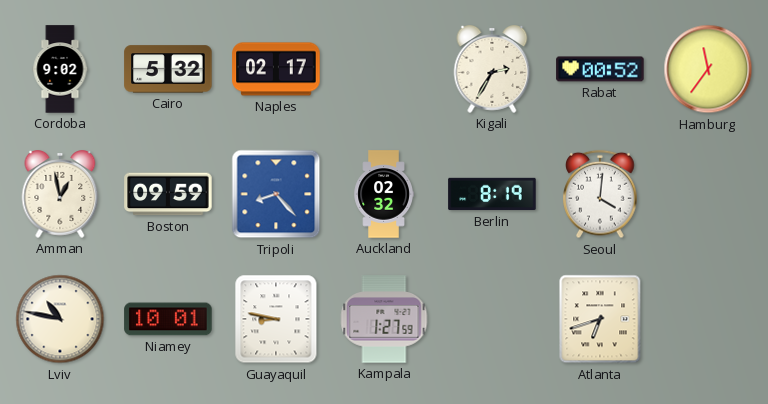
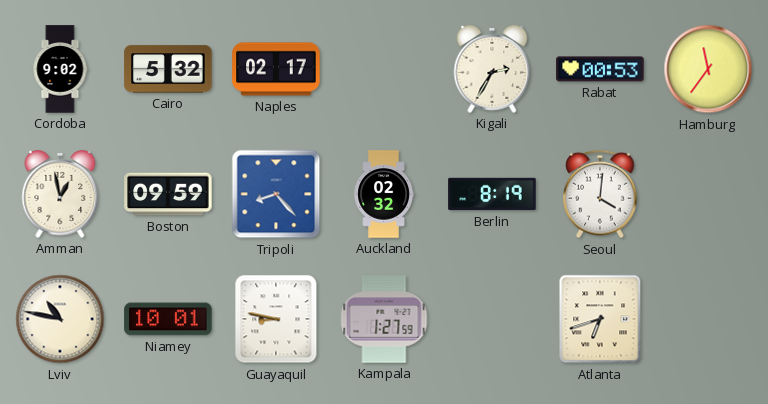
Rabat: 00:52 -> 00:53 (600, 69)
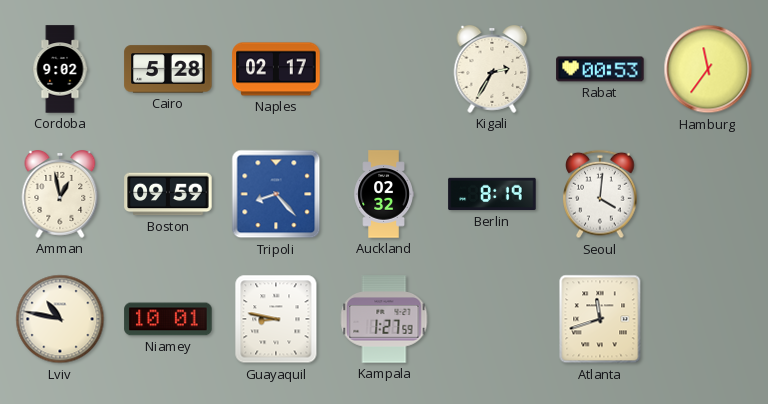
Cairo: 5:32 -> 5:28 (168, 69)
Atlanta: 6:42 -> 11:42 (600, 319)
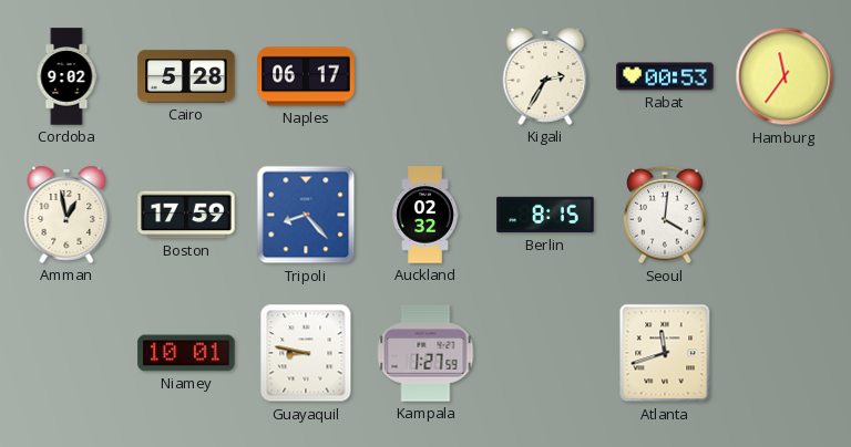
Naples: 02:17 -> 06:17 (306, 76)
Boston: 09:59 -> 17:59 (186, 215)
Berlin: 8:19 -> 8:15 (545, 215)
Lviv: 10:47 -> none (60, 319)
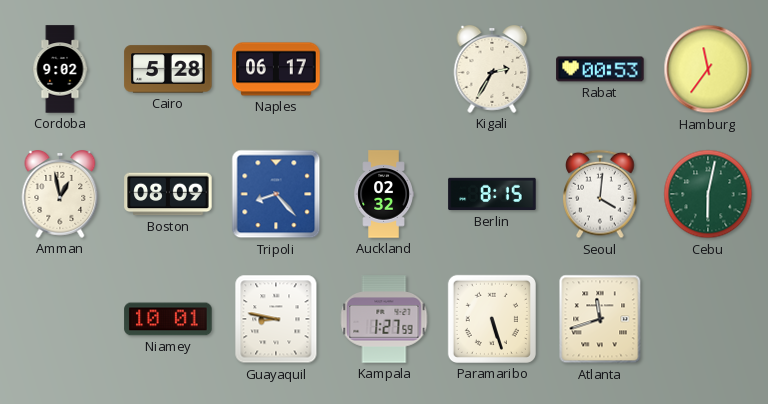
Boston: 17:59 -> 08:09 (168, 194)
Cebu: none -> 6:02 (708, 194)
Paramaribo: none -> 5:27 (492, 319)
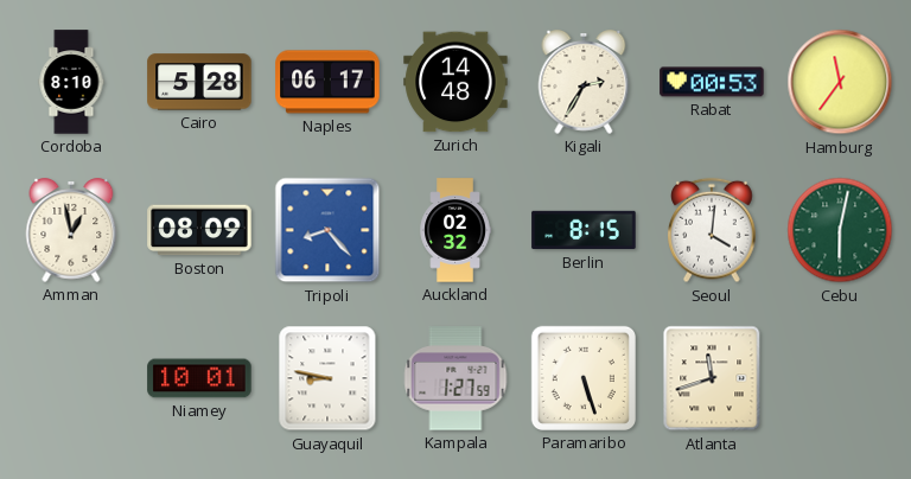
Cordoba: 9:02 -> 8:10 (71, 82)
Zurich: none -> 14:48 (455, 82)
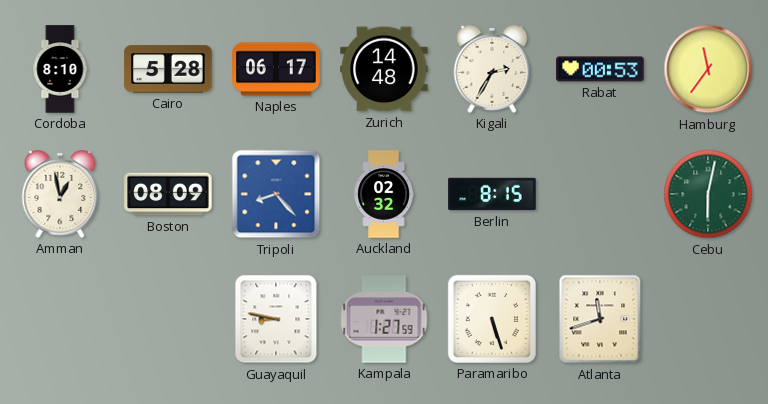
Seoul: 4:01 -> none (712, 230)
Niamey: 10:01 -> none (199, 378)
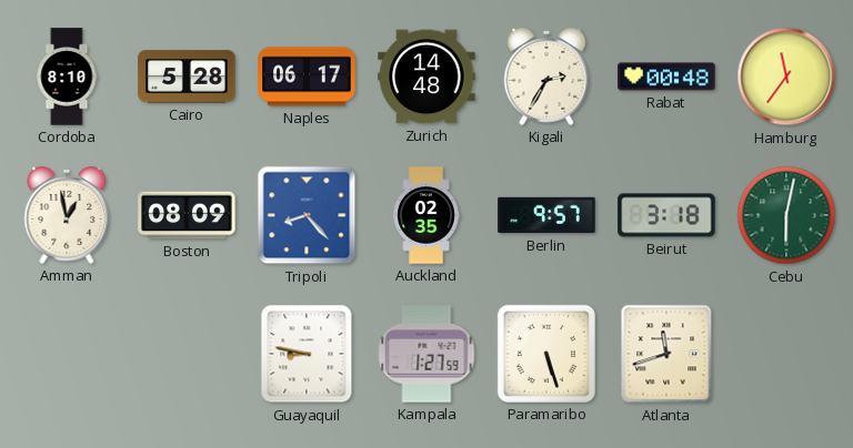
Rabat: 00:53 -> 00:48 (666, 77)
Auckland: 02:32 -> 02:35 (426, 215)
Berlin: 8:15 -> 9:57 (546, 215)
Beirut: none -> 3:18 (666, 215)
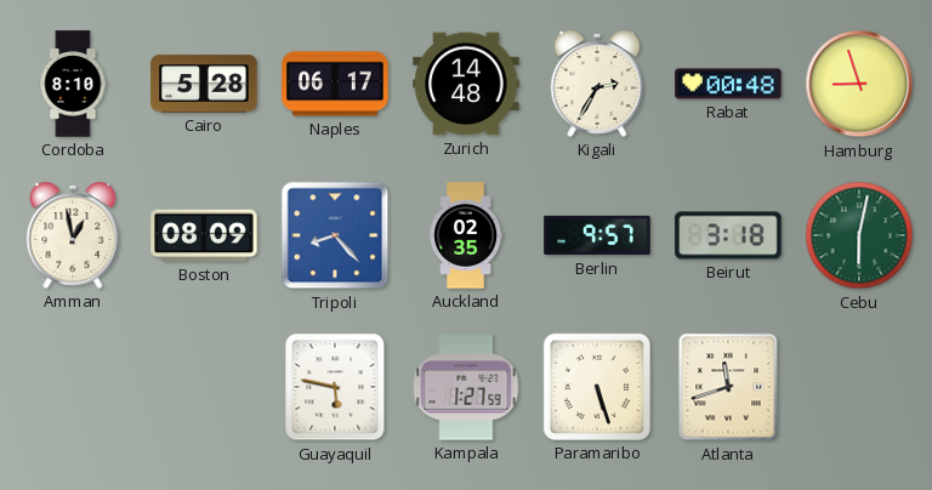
Hamburg: 11:36 -> 8:57 (859, 84)
Guayaquil: 8:47 -> 5:47 (335, 387)
